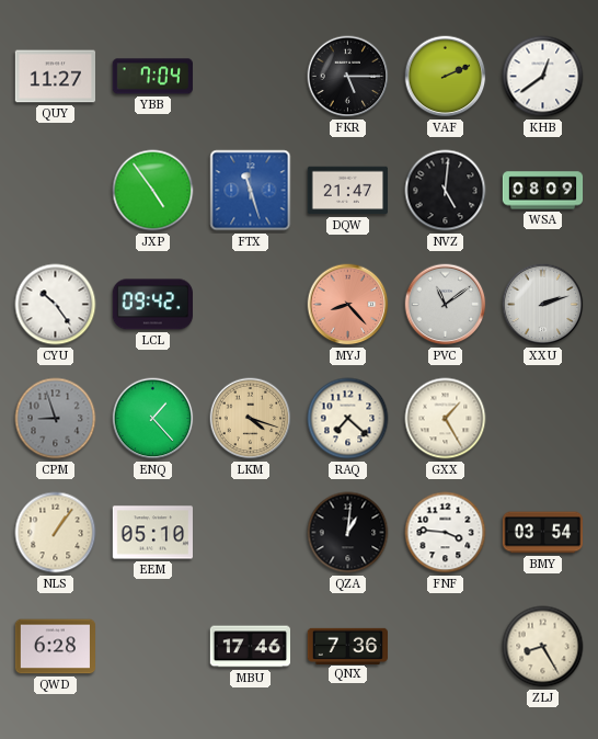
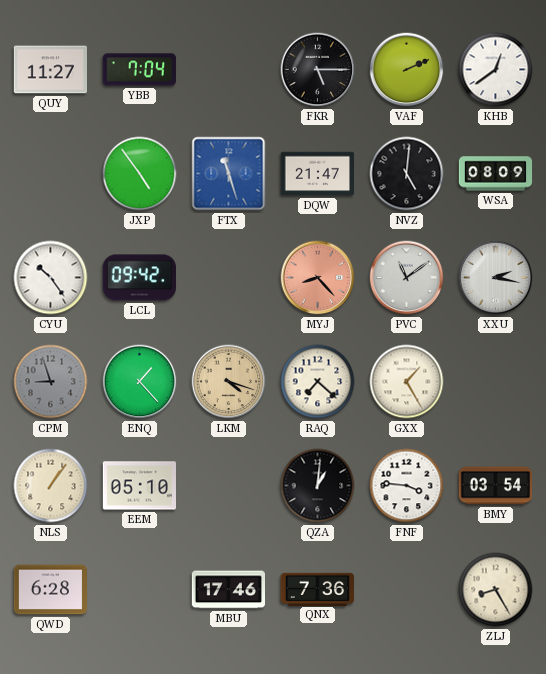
XXU: 2:12 -> 2:17 (496, 278)
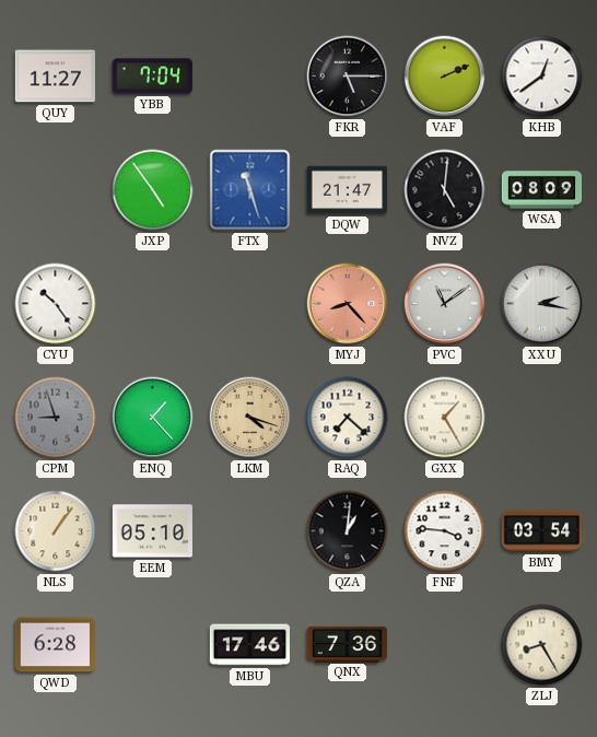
LCL: 09:42 -> none (139, 278)
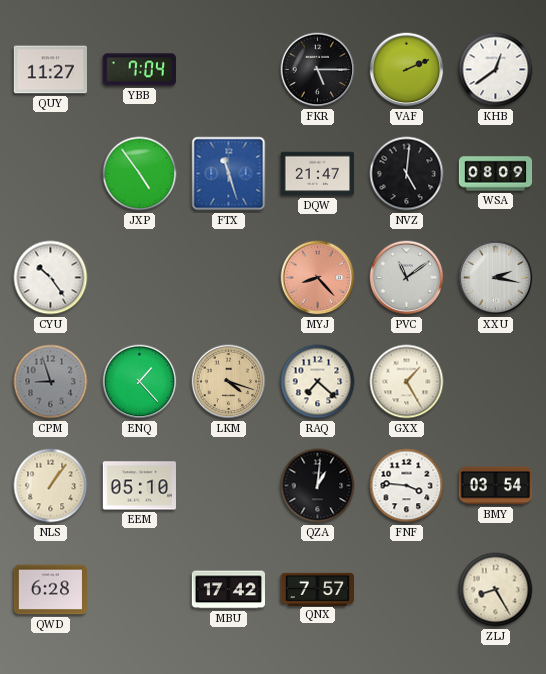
MBU: 17:46 -> 17:42 (228, 590)
QNX: 7:36 -> 7:57 (318, 589)
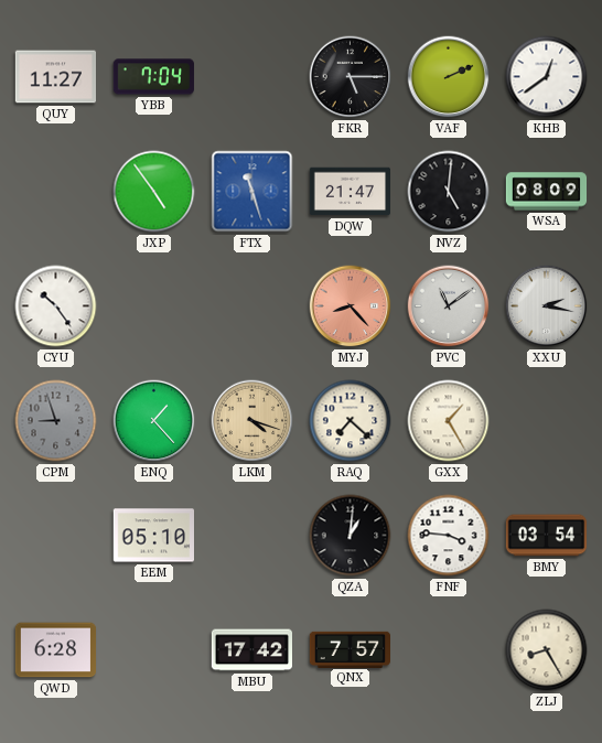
NLS: 1:06 -> none (51, 486)
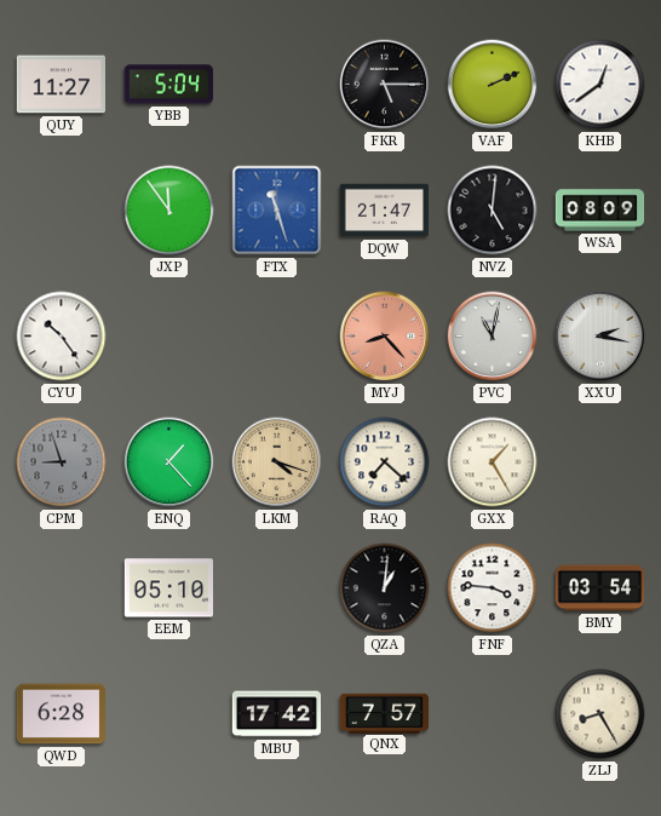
YBB: 7:04 -> 5:04 (168, 85)
JXP: 4:54 -> 11:54 (169, 211)
PVC: 11:09 -> 11:02 (493, 337)
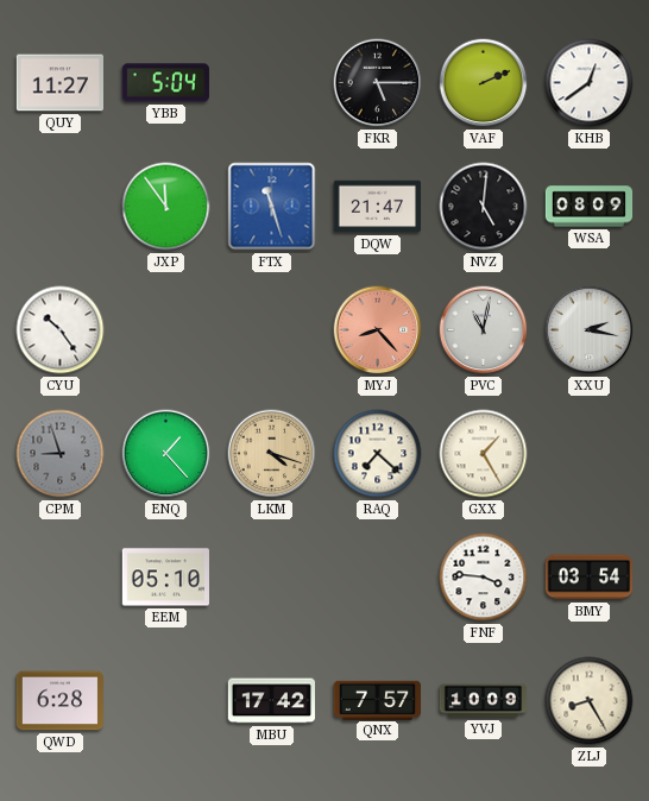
QZA: 1:01 -> none (385, 588)
YVJ: none -> 10:09 (484, 701)
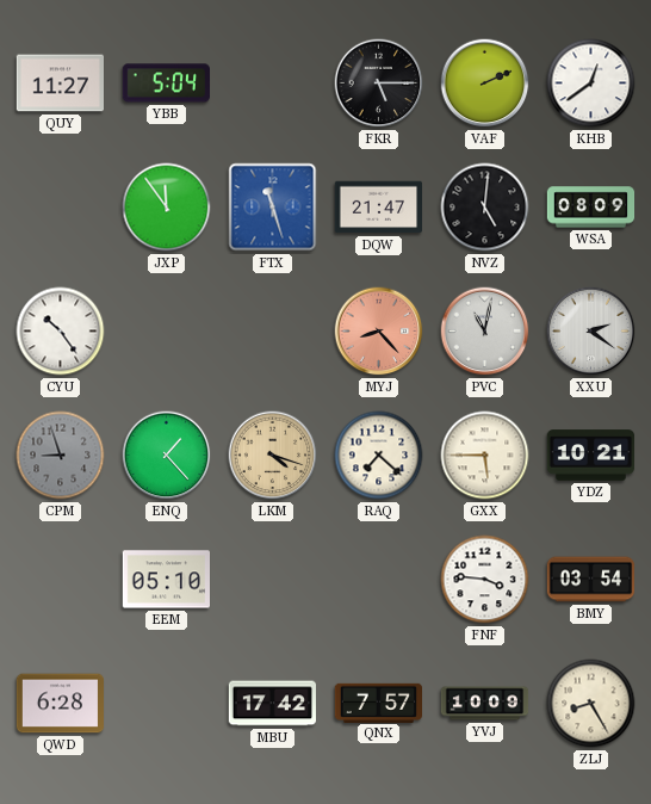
XXU: 2:17 -> 2:21 (591, 332)
GXX: 1:25 -> 5:45 (485, 456)
YDZ: none -> 10:21 (591, 456)
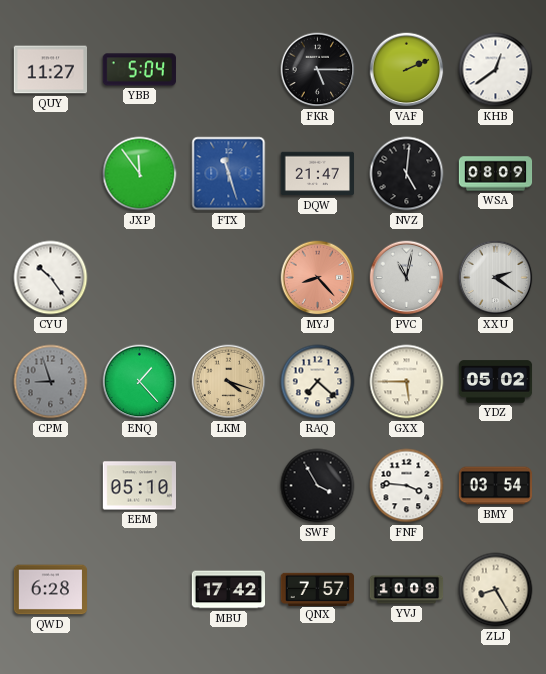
YDZ: 10:21 -> 05:02 (496, 382)
SWF: none -> 3:55 (318, 486)
